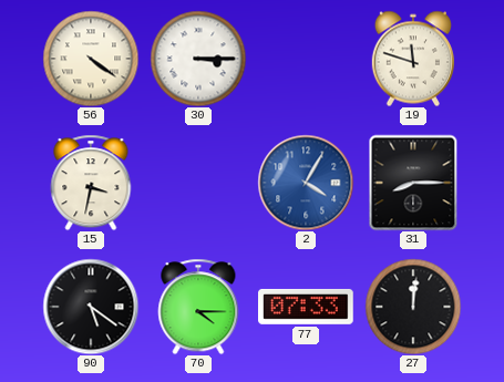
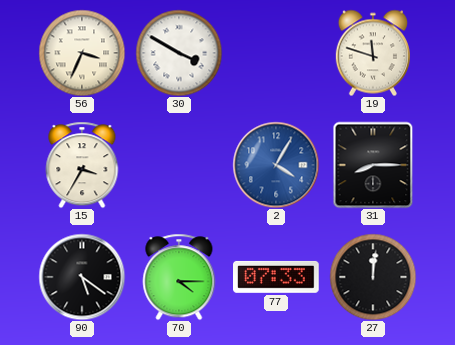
56: 4:21 -> 3:34 (82, 53)
30: 3:15 -> 3:50 (179, 53)
15: 3:32 -> 3:35 (82, 165)
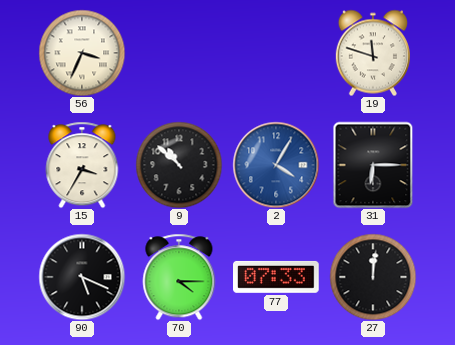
30: 3:50 -> none (179, 53)
9: none -> 10:52 (179, 165)
31: 8:15 -> 6:15 (373, 165)
90: 5:21 -> 5:19 (82, 277)
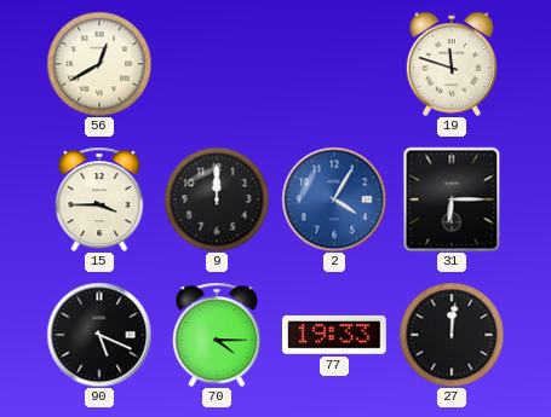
56: 3:34 -> 12:40 (99, 64)
15: 3:35 -> 3:45 (99, 199)
9: 10:52 -> 12:00 (217, 199)
77: 07:33 -> 19:33 (335, 335)
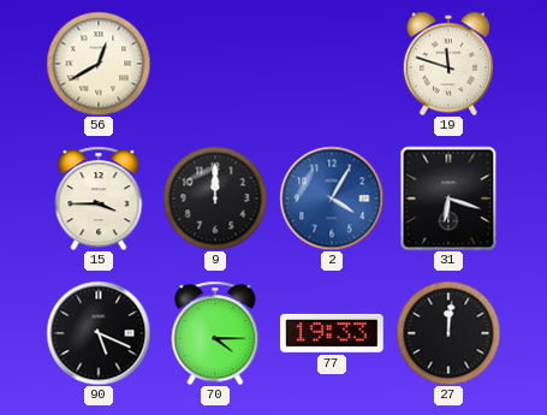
31: 6:15 -> 6:18 (448, 198)
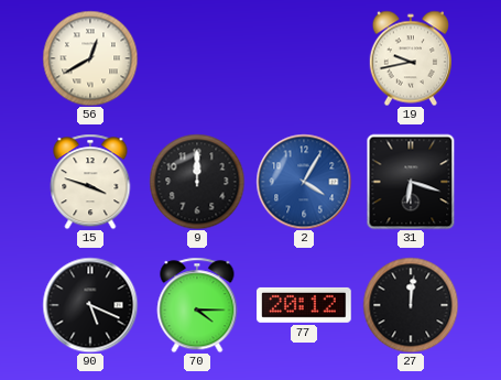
19: 11:48 -> 9:43 (411, 58)
15: 3:45 -> 3:48 (90, 182)
77: 19:33 -> 20:12 (305, 305)
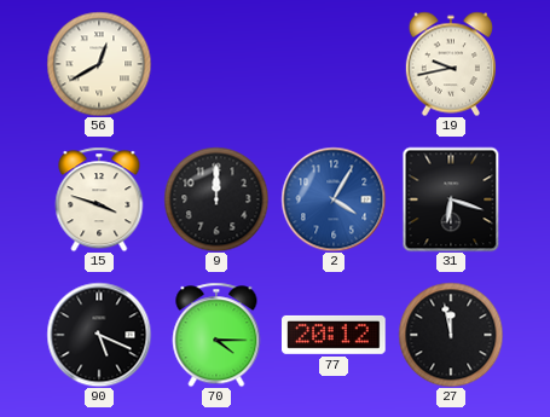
27: 12:01 -> 11:58 (451, 335)
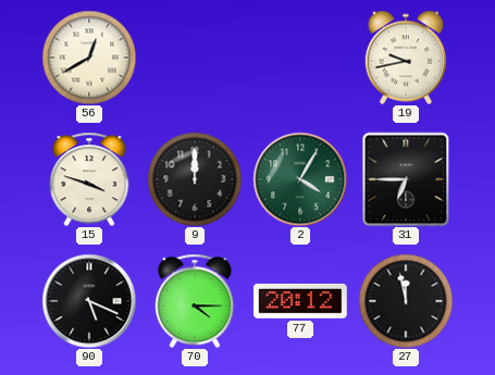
2 dial: blue -> green (300, 179)
31: 6:18 -> 6:45 (406, 179)
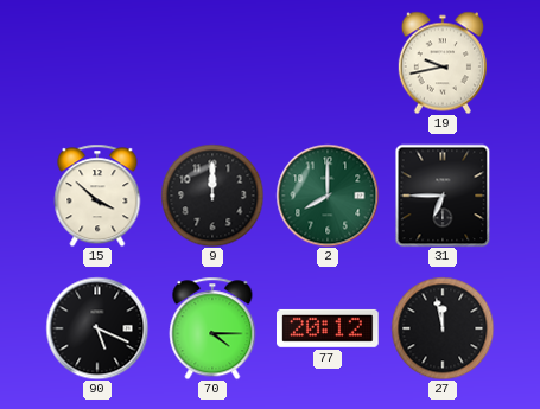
56: 12:40 -> none (89, 58)
15: 3:48 -> 3:52 (97, 196)
2: 4:05 -> 8:00 (328, 196)
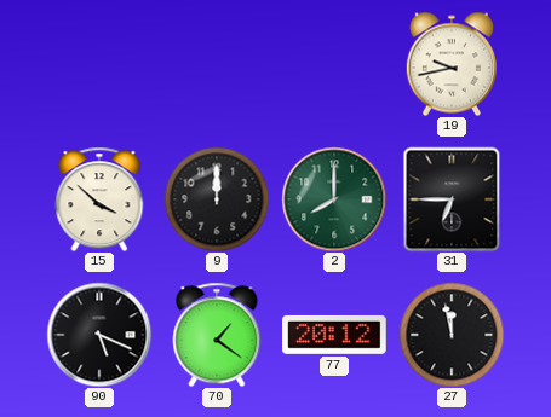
70: 4:15 -> 1:21 (217, 335)
